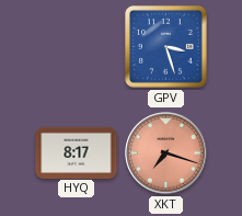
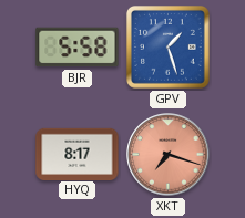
BJR: none -> 5:58 (78, 48)
GPV: 3:27 -> 1:27 (169, 48)
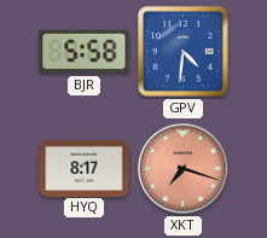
GPV: 1:27 -> 4:31 (184, 52)
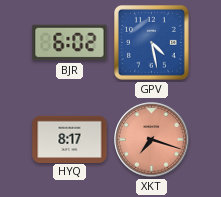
BJR: 5:58 -> 6:02 (70, 43)
GPV: 4:31 -> 4:28 (152, 43)
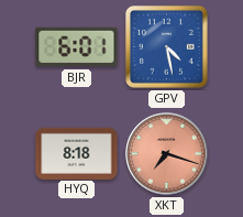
BJR: 6:02 -> 6:01 (77, 47)
HYQ: 8:17 -> 8:18 (77, 153)
